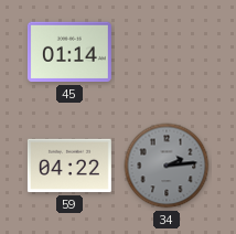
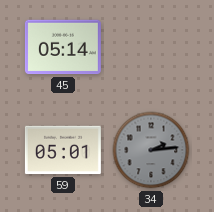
45: 01:14 -> 05:14 (63, 47)
59: 04:22 -> 05:01 (63, 150)
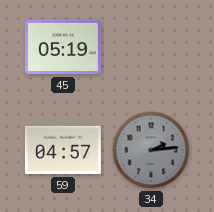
45: 05:14 -> 05:19 (63, 47)
59: 05:01 -> 04:57 (63, 150)
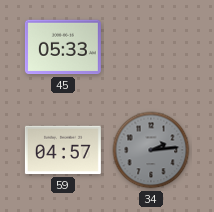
45: 05:19 -> 05:33 (63, 47)
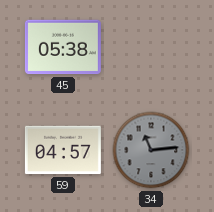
45: 05:33 -> 05:38 (63, 47)
34: 2:14 -> 11:14 (151, 150)
